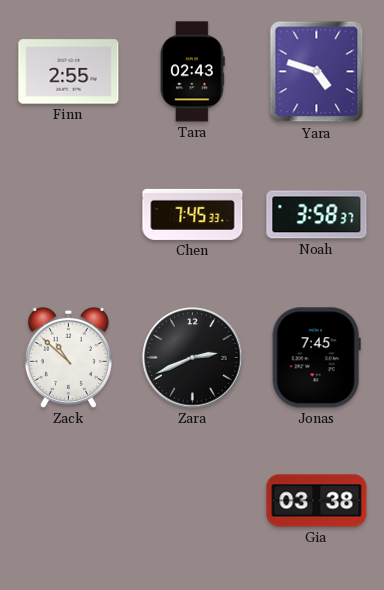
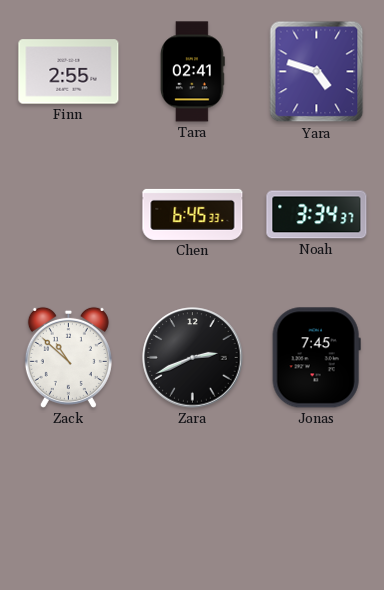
Tara: 02:43 -> 02:41 (192, 72)
Chen: 7:45 -> 6:45 (193, 214)
Noah: 3:58 -> 3:34 (317, 215)
Gia: 03:38 -> none (317, 501)
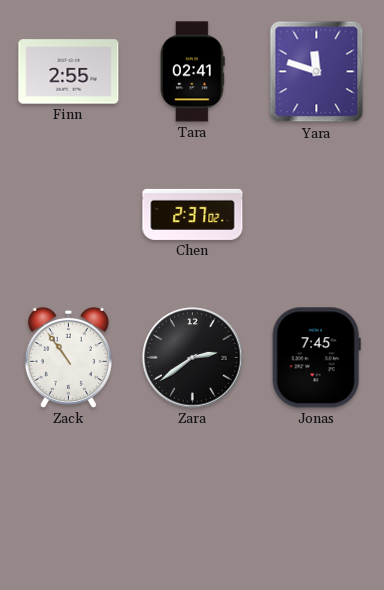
Yara: 4:48 -> 11:48 (317, 72)
Chen: 6:45 -> 2:37 (193, 214)
Noah: 3:34 -> none (317, 215)
Zack: 10:52 -> 10:54 (68, 357)
Zara: 2:41 -> 2:39 (193, 358)
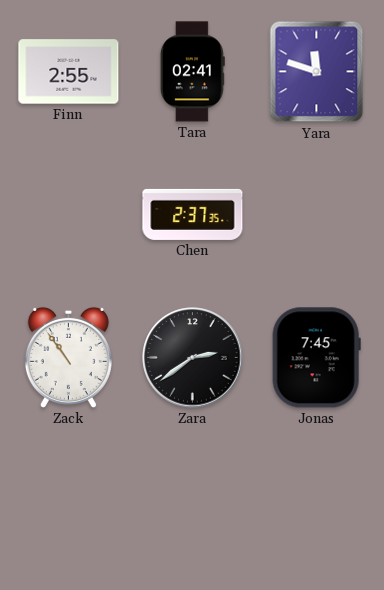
Chen: 2:37:02 -> 2:37:35 (193, 214)
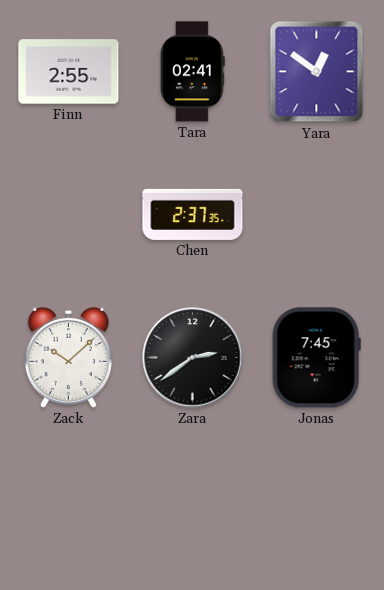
Yara: 11:48 -> 12:51 (317, 72)
Zack: 10:54 -> 10:08 (68, 357)
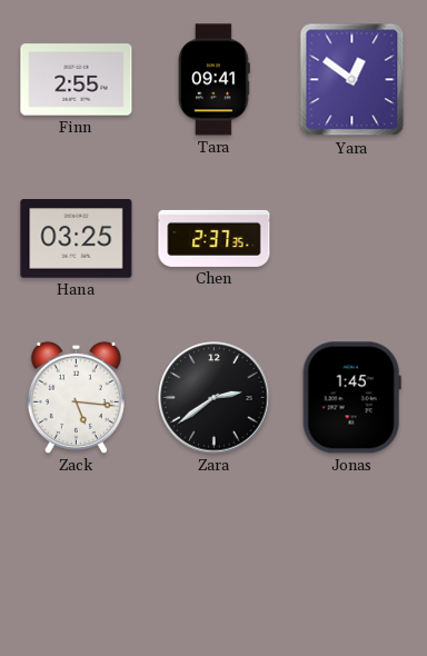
Tara: 02:41 -> 09:41 (213, 80)
Hana: none -> 03:25 (77, 239)
Zack: 10:08 -> 5:16 (76, 397)
Jonas: 7:45 -> 1:45 (351, 398)
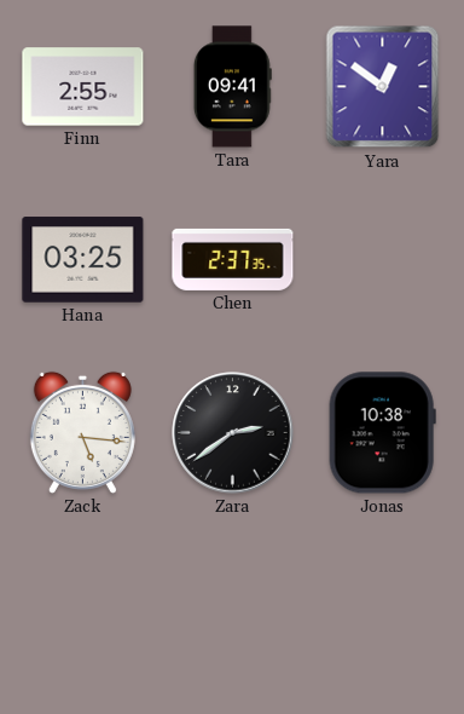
Jonas: 1:45 -> 10:38 (382, 433)
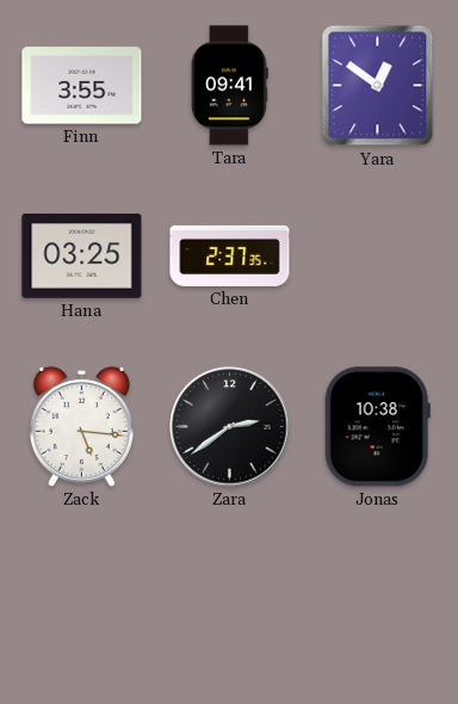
Finn: 2:55 -> 3:55 (82, 86)
